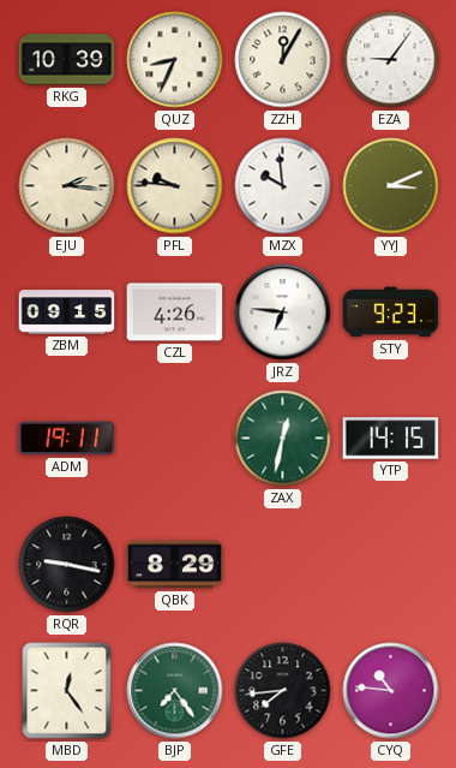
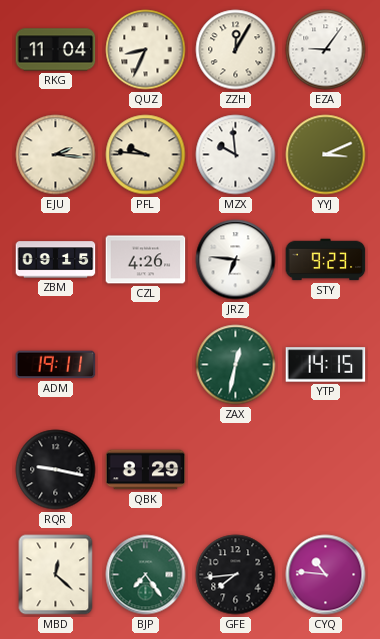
RKG: 10:39 -> 11:04 (56, 50)
MBD: 12:24 -> 12:22 (56, 575)
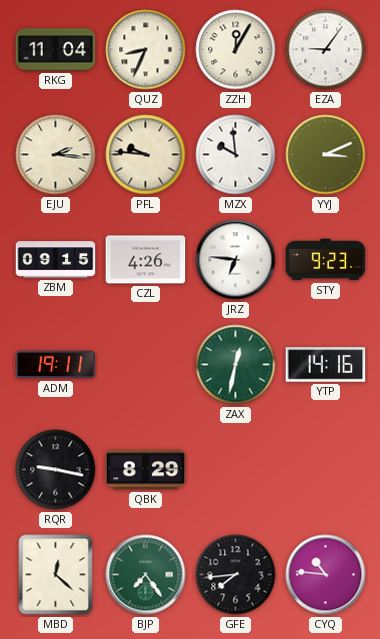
YTP: 14:15 -> 14:16 (326, 365)
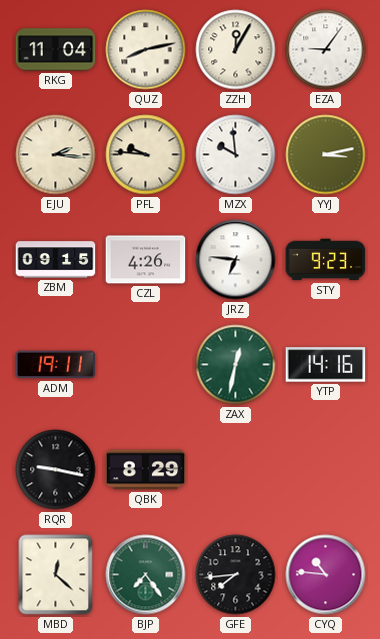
QUZ: 8:34 -> 8:13 (146, 50)
YYJ: 3:11 -> 3:13 (326, 155)
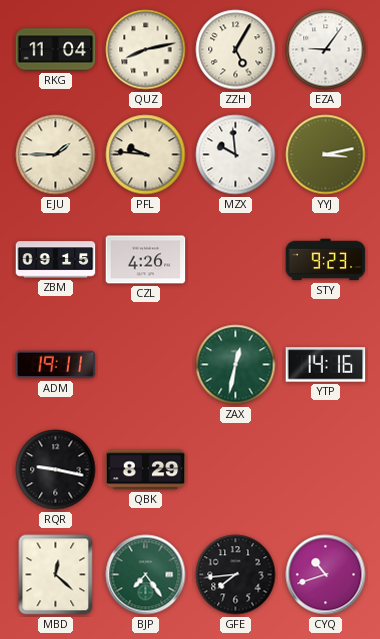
ZZH: 12:05 -> 5:05 (236, 50)
EJU: 2:16 -> 1:45 (56, 155)
JRZ: 6:46 -> none (236, 260)
CYQ: 10:46 -> 10:42 (326, 575)
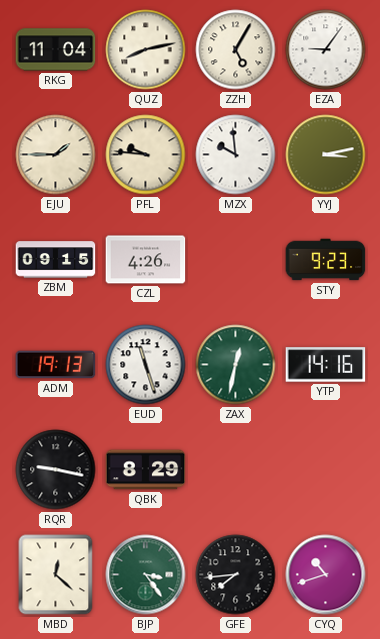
ADM: 19:11 -> 19:13 (56, 365)
EUD: none -> 11:27 (146, 365)
BJP: 7:24 -> 3:24 (146, 575)
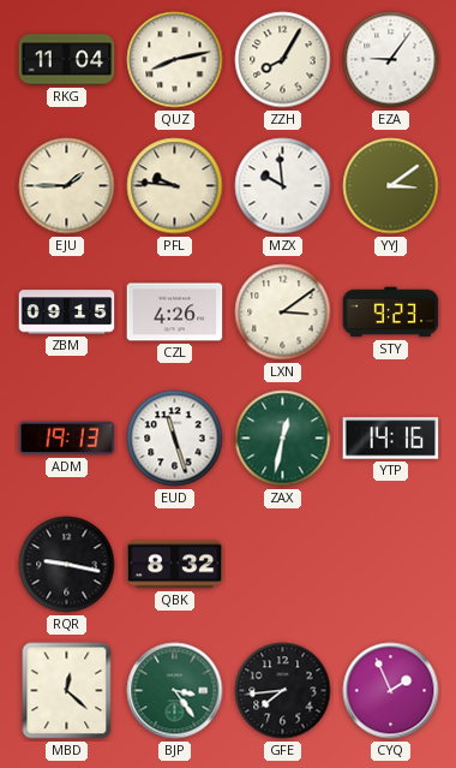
ZZH: 5:05 -> 8:05 (283, 60)
YYJ: 3:13 -> 3:09 (391, 186)
LXN: none -> 3:09 (283, 312)
QBK: 8:29 -> 8:32 (175, 565)
CYQ: 10:42 -> 1:56 (391, 691)
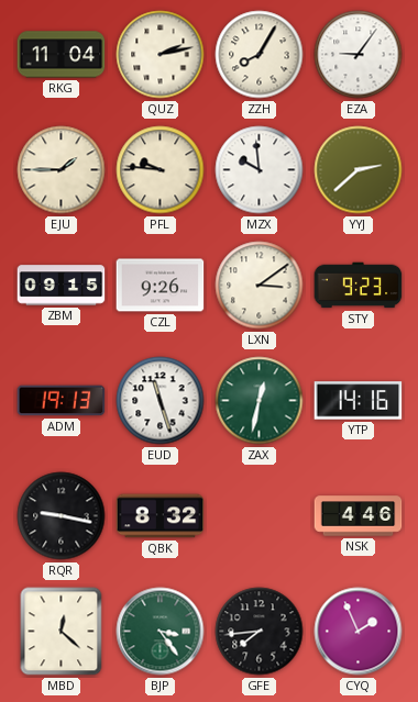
QUZ: 8:13 -> 2:13 (161, 55)
YYJ: 3:09 -> 2:38 (359, 170)
CZL: 4:26 -> 9:26 (161, 286)
NSK: none -> 4:46 (359, 516)
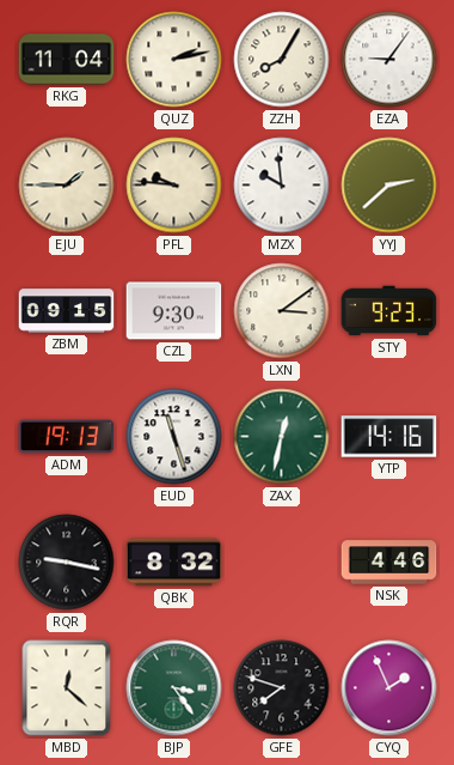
CZL: 9:26 -> 9:30 (174, 311)
GFE: 7:44 -> 7:48 (282, 688)
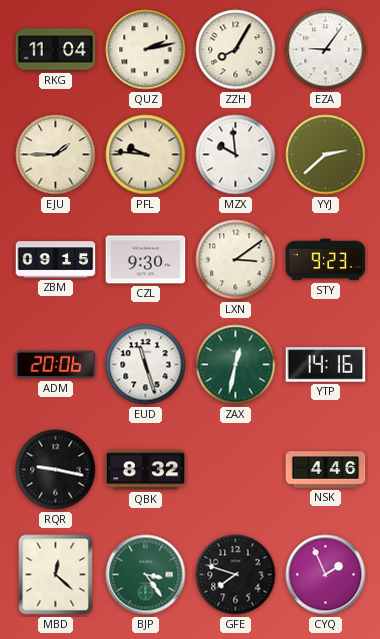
ADM: 19:13 -> 20:06 (56, 365)
